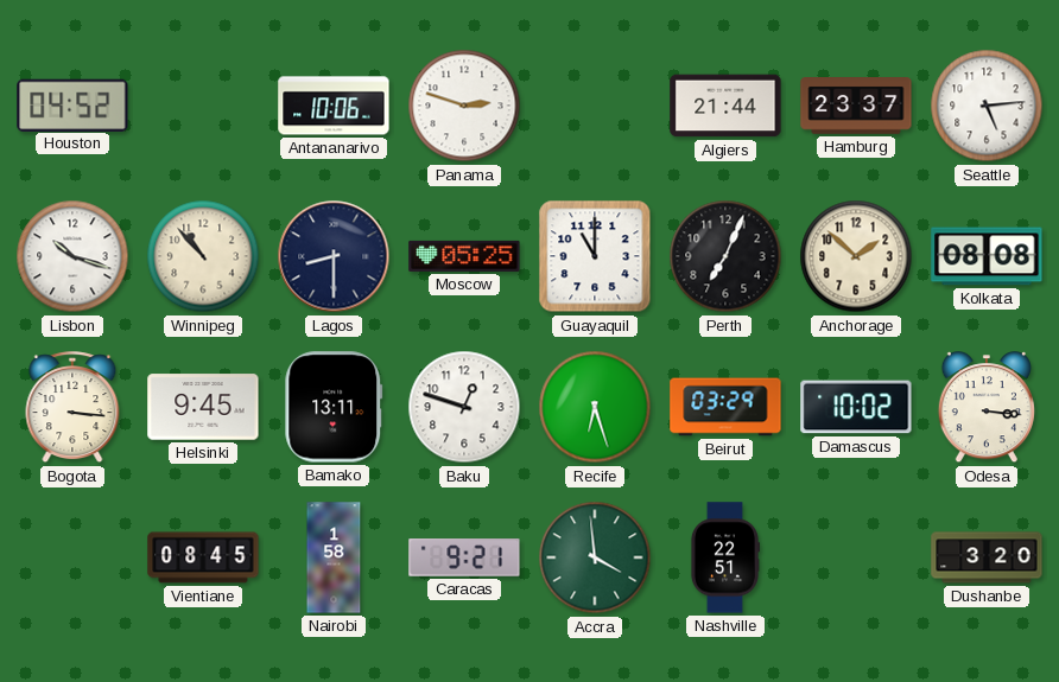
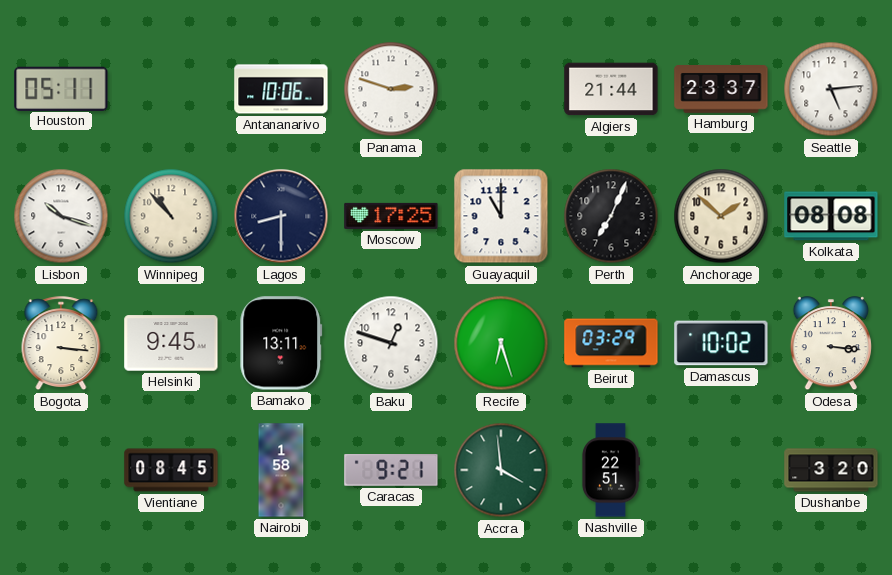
Houston: 04:52 -> 05:11 (61, 88)
Moscow: 05:25 -> 17:25 (391, 216)
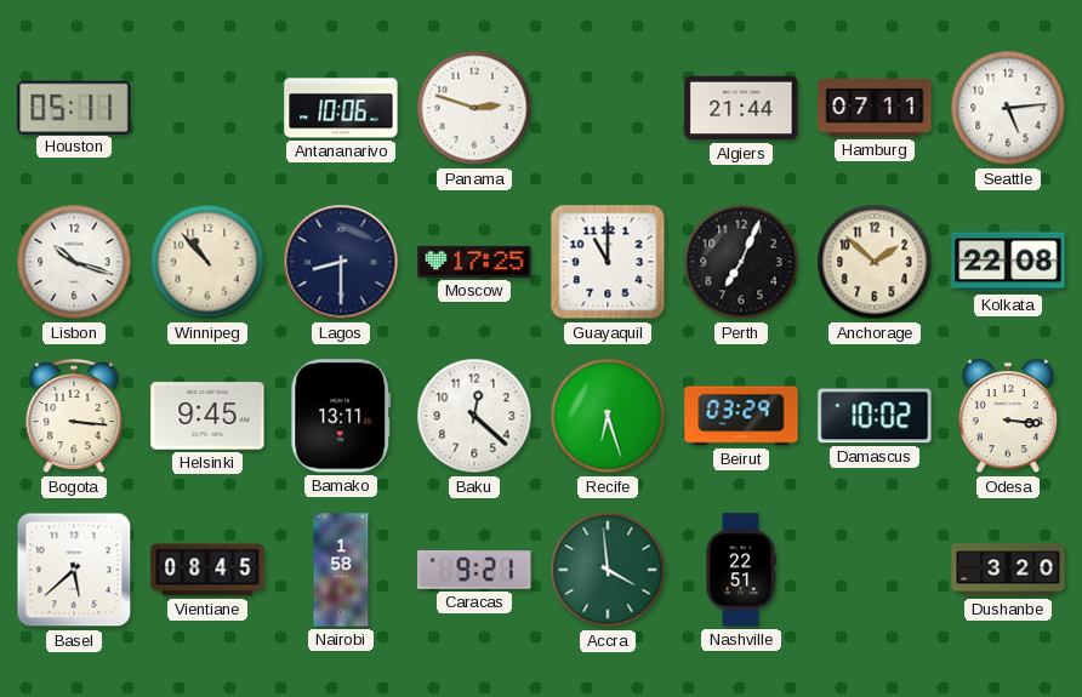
Hamburg: 23:37 -> 07:11 (875, 109)
Kolkata: 08:08 -> 22:08 (1008, 262)
Baku: 12:48 -> 12:22 (474, 416)
Basel: none -> 5:38 (74, 570)
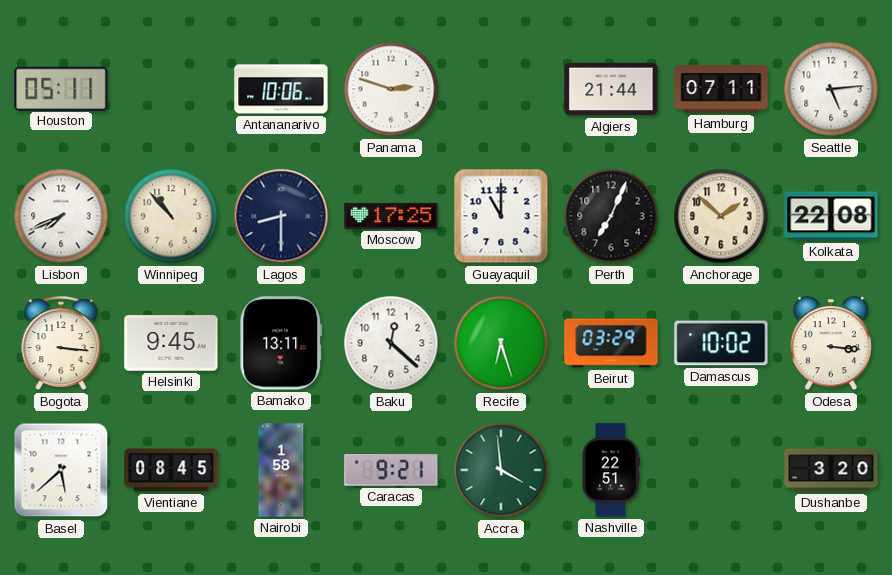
Lisbon: 10:18 -> 7:41 (61, 216)
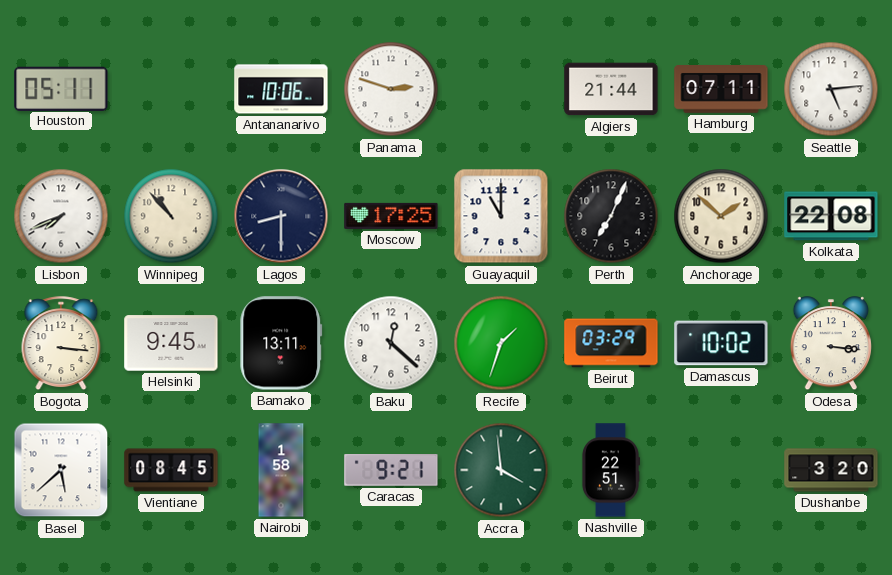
Recife: 6:27 -> 1:33 (501, 343)
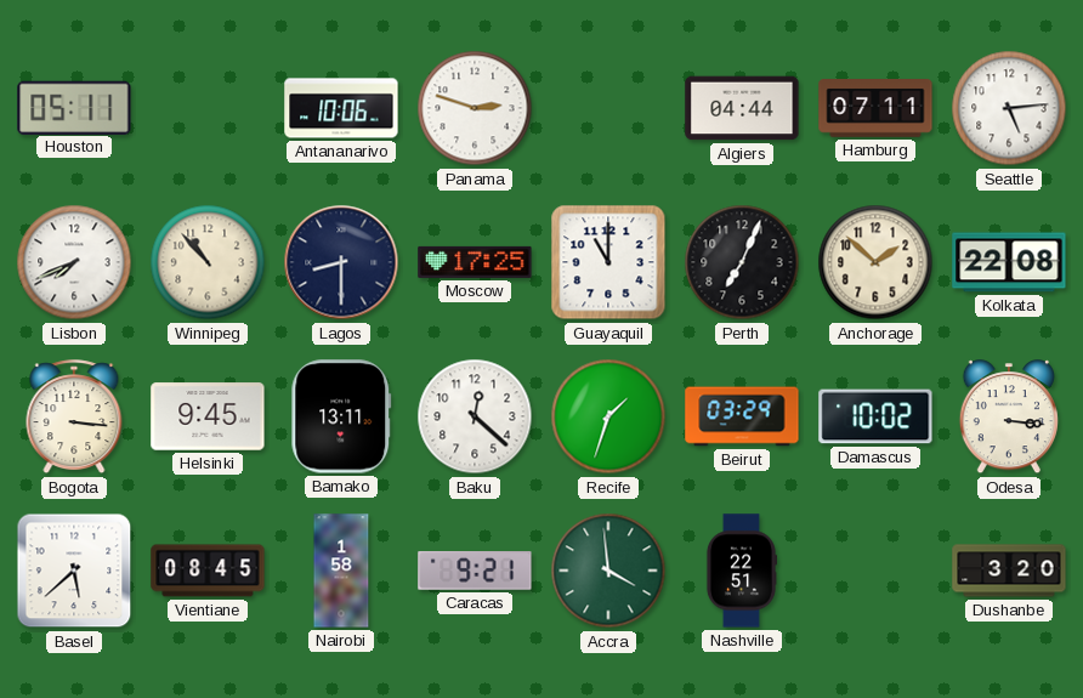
Algiers: 21:44 -> 04:44 (742, 108)
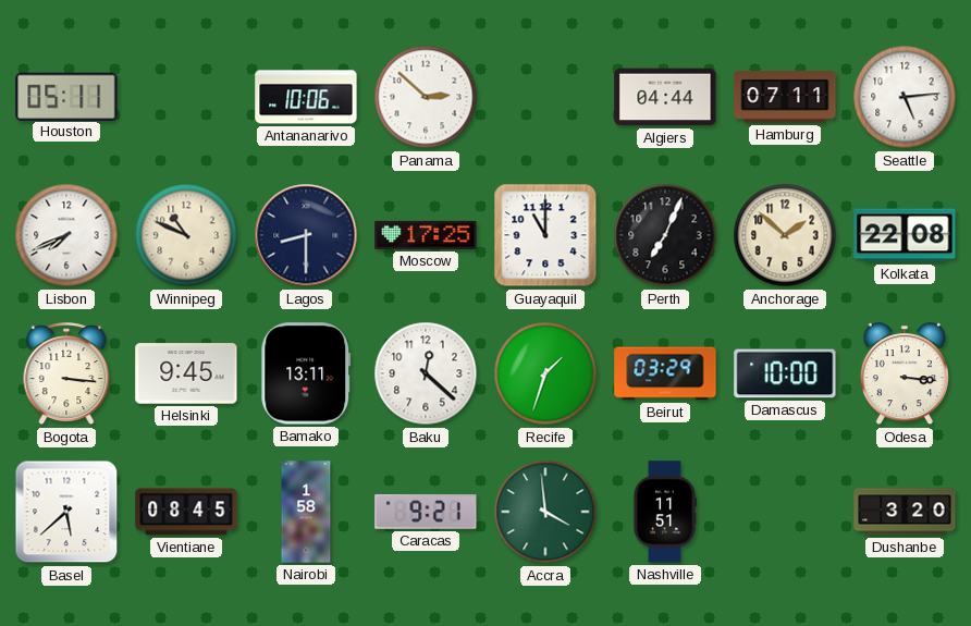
Panama: 2:48 -> 2:52 (426, 97)
Winnipeg: 10:53 -> 10:49 (186, 235)
Damascus: 10:02 -> 10:00 (785, 373)
Nashville: 22:51 -> 11:51 (664, 512)
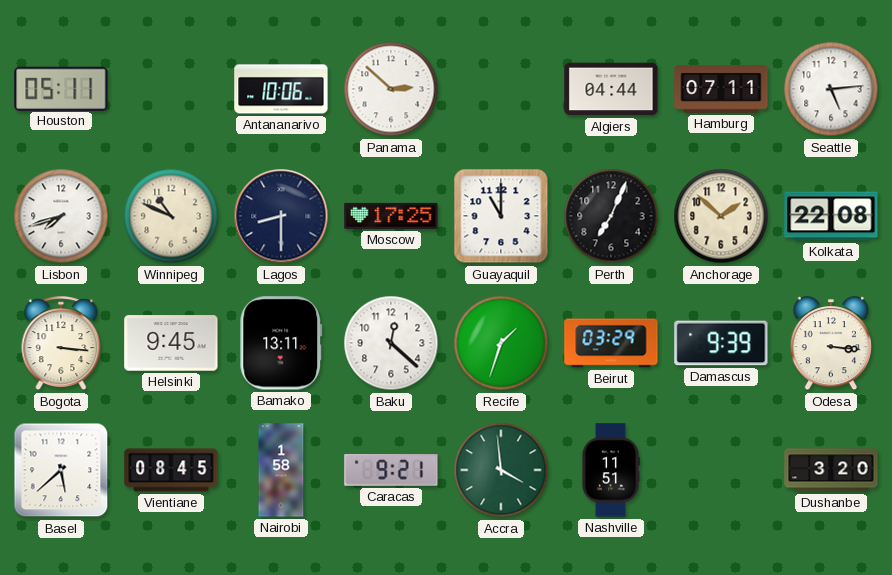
Lisbon: 7:41 -> 7:42 (61, 216)
Damascus: 10:00 -> 9:39 (721, 343)
